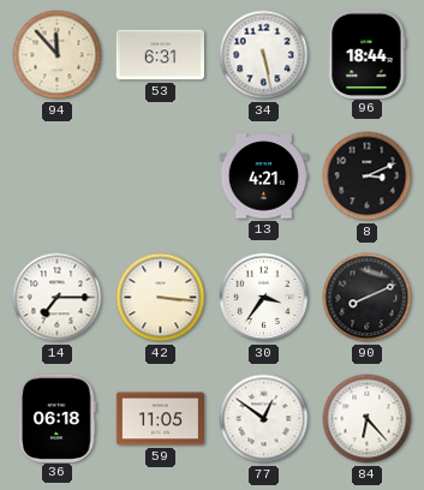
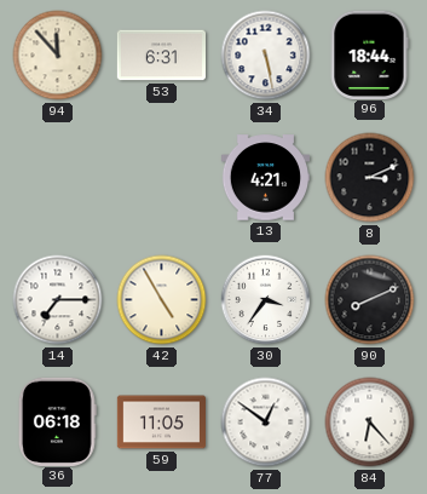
42: 3:16 -> 4:55 (162, 300)
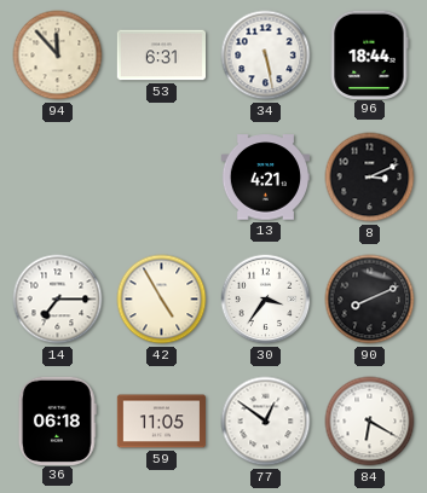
84: 6:23 -> 6:20 (370, 422)
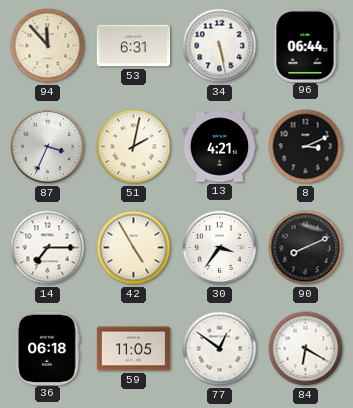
96: 18:44 -> 06:44 (305, 45)
87: none -> 3:34 (48, 147)
51: none -> 2:02 (134, 147)
